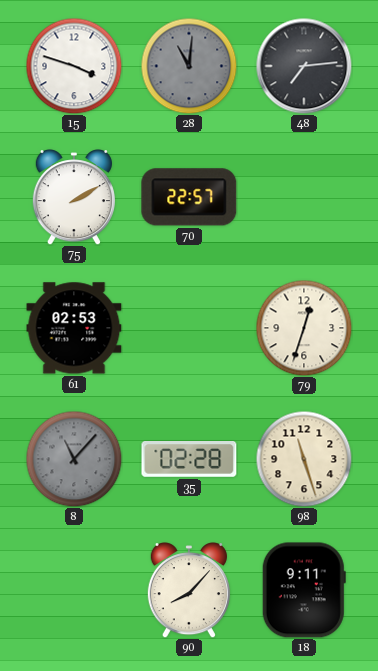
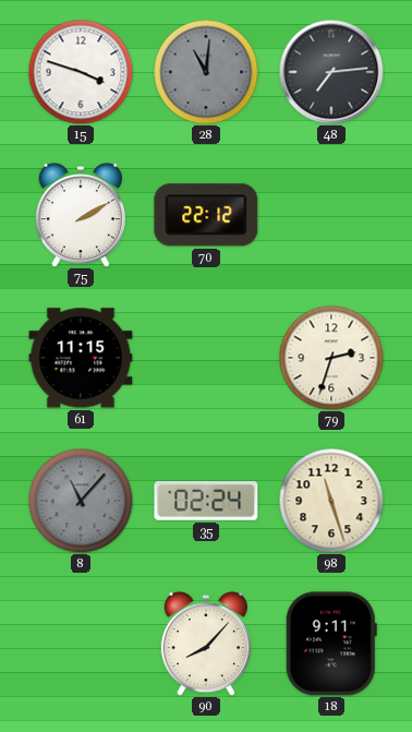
70: 22:57 -> 22:12 (206, 215)
61: 02:53 -> 11:15 (81, 358)
79: 12:33 -> 2:33 (331, 358)
35: 02:28 -> 02:24 (206, 501)
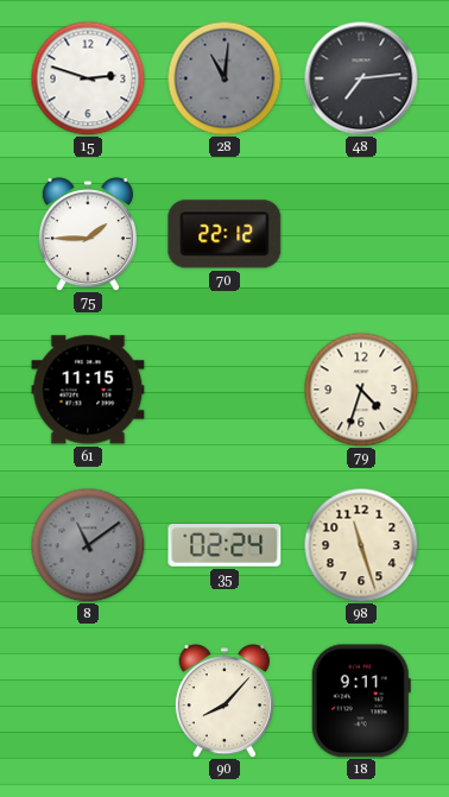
15: 3:48 -> 2:48 (88, 78)
75: 2:10 -> 1:45 (88, 234)
79: 2:33 -> 4:33 (361, 390)
8: 11:07 -> 11:09 (88, 545)
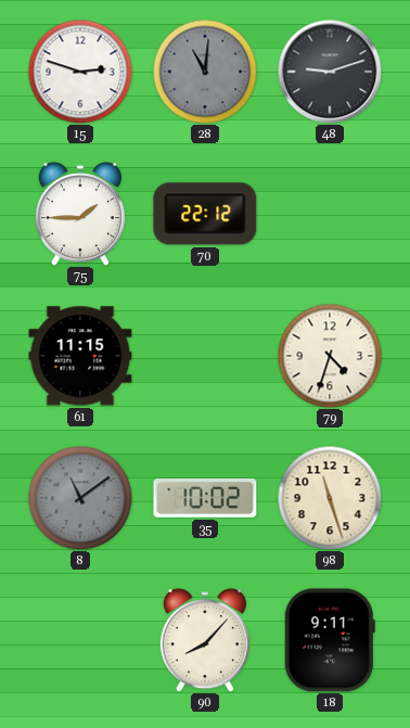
48: 7:14 -> 9:12 (330, 72)
35: 02:24 -> 10:02 (205, 498)
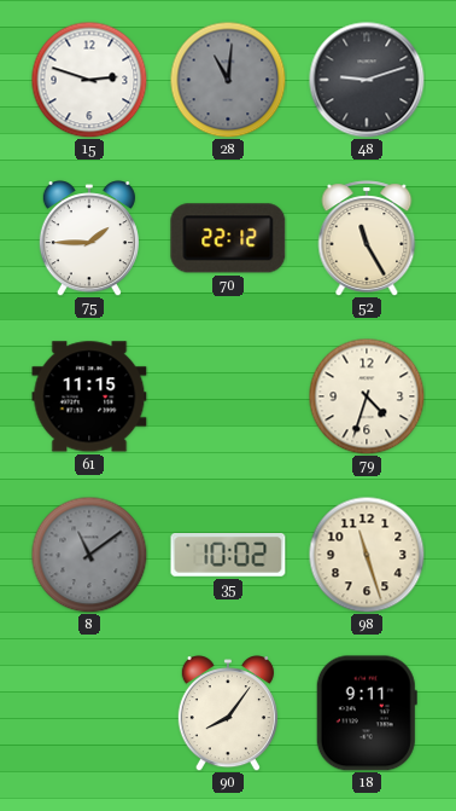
52: none -> 11:25 (367, 238)
90: 8:07 -> 8:06 (228, 713)
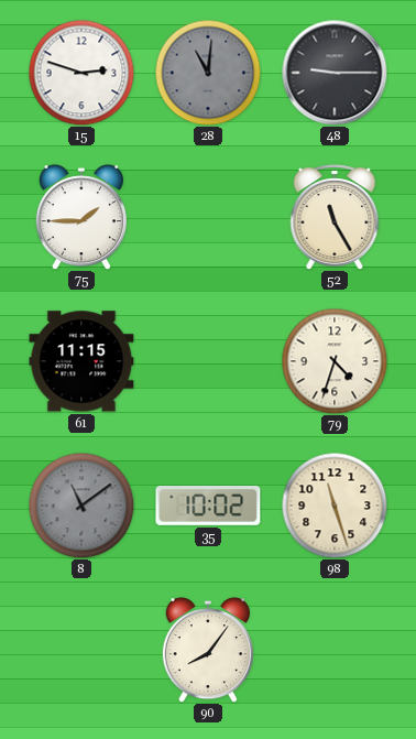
48: 9:12 -> 9:15 (335, 73)
70: 22:12 -> none (228, 238)
18: 9:11 -> none (367, 713)
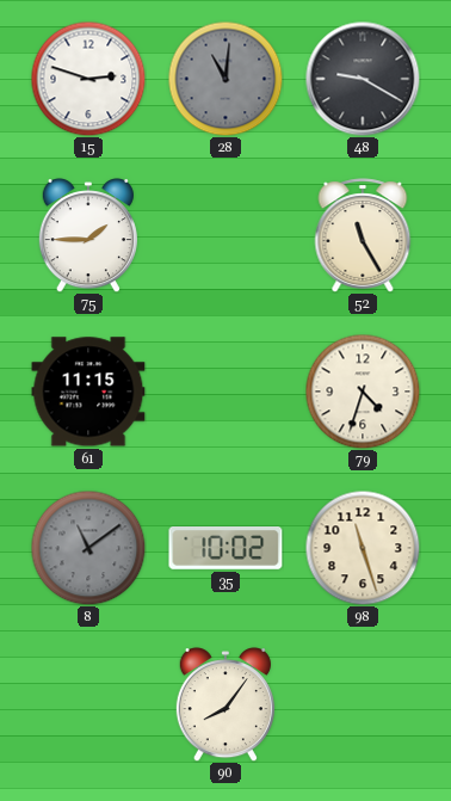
48: 9:15 -> 9:20 (363, 79)
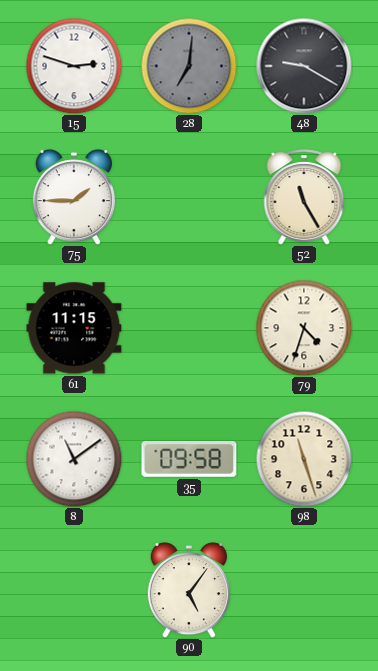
28: 11:01 -> 7:01 (189, 66)
8 dial: grey -> white (74, 459)
35: 10:02 -> 09:58 (189, 459)
90: 8:06 -> 5:06 (189, 590)
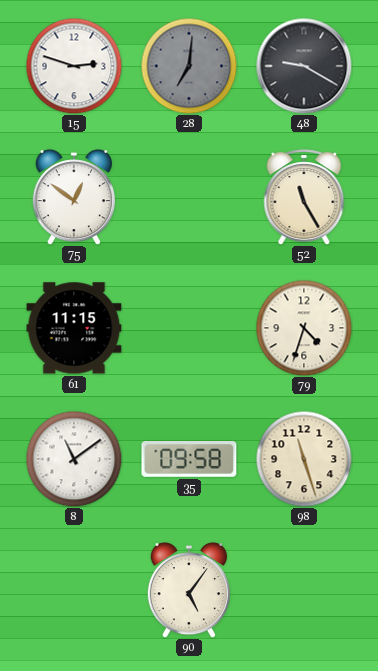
75: 1:45 -> 12:51 (74, 197)
